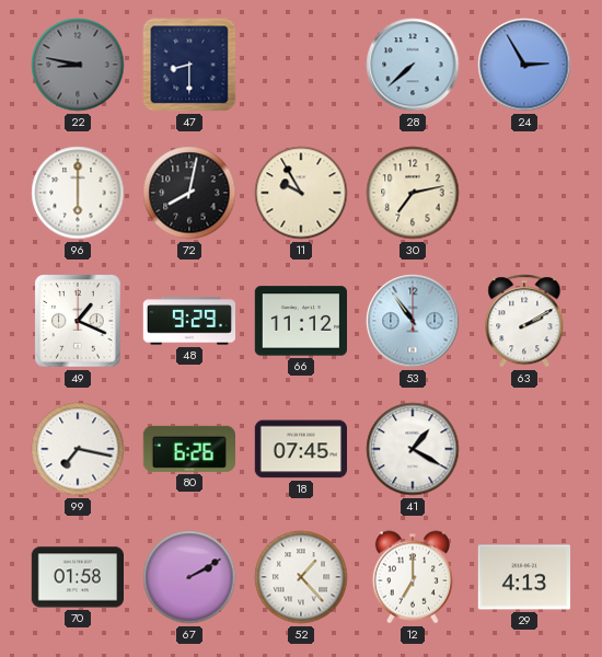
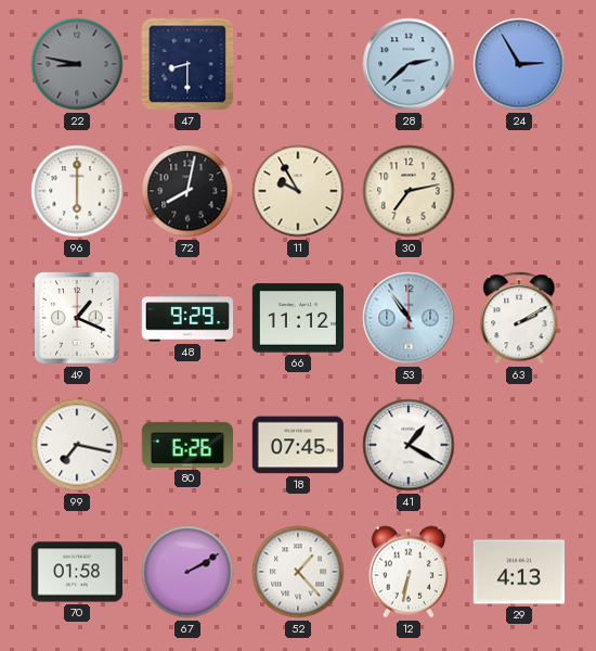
28: 7:38 -> 2:38 (409, 64)
12: 7:00 -> 6:32 (409, 572)
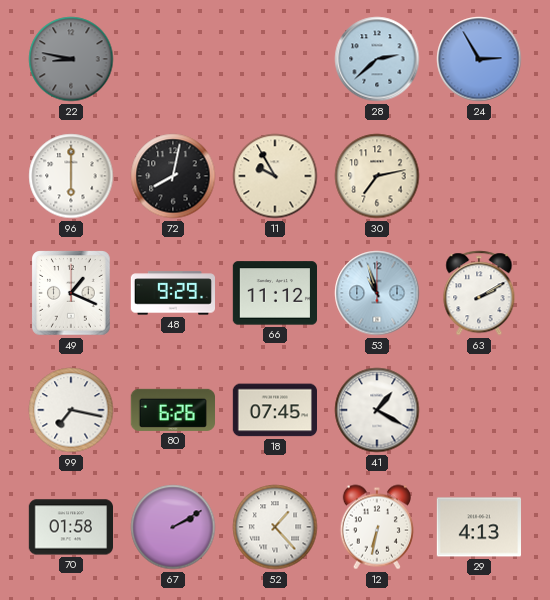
47: 8:30 -> none (187, 64)
53: 10:54 -> 10:57 (377, 293)
